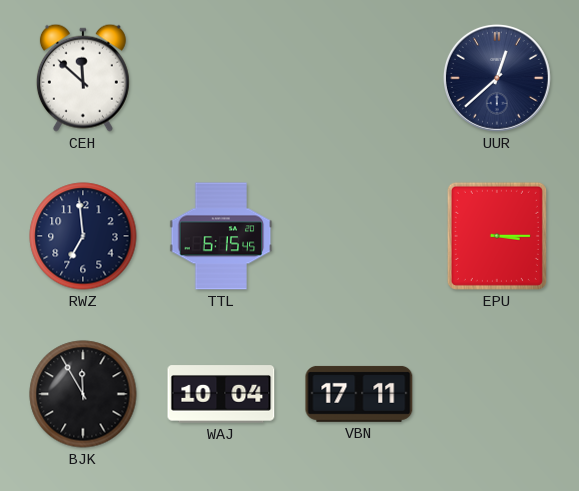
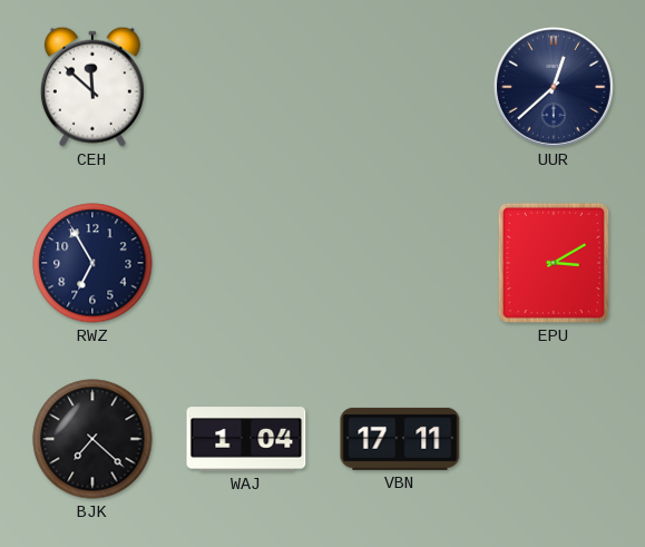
RWZ: 6:59 -> 6:55 (92, 263)
TTL: 6:15 -> none (221, 236)
EPU: 3:15 -> 3:10 (554, 263)
BJK: 11:55 -> 7:22 (92, 439)
WAJ: 10:04 -> 1:04 (246, 439)
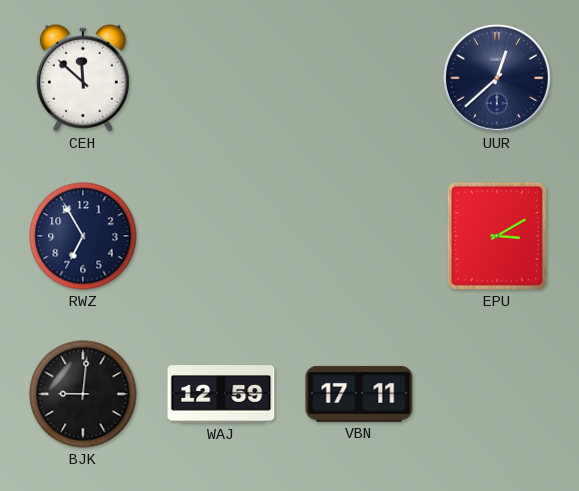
BJK: 7:22 -> 9:01 (83, 394)
WAJ: 1:04 -> 12:59 (221, 394)
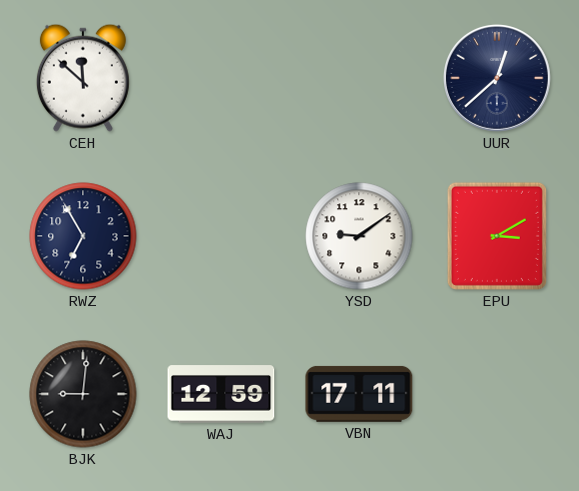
YSD: none -> 9:09 (359, 236)
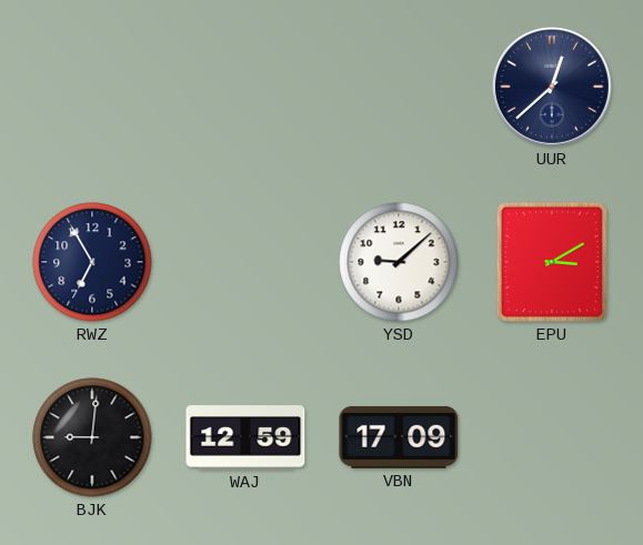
CEH: 11:52 -> none (83, 78)
YSD: 9:09 -> 9:08 (399, 262)
VBN: 17:11 -> 17:09 (399, 437)
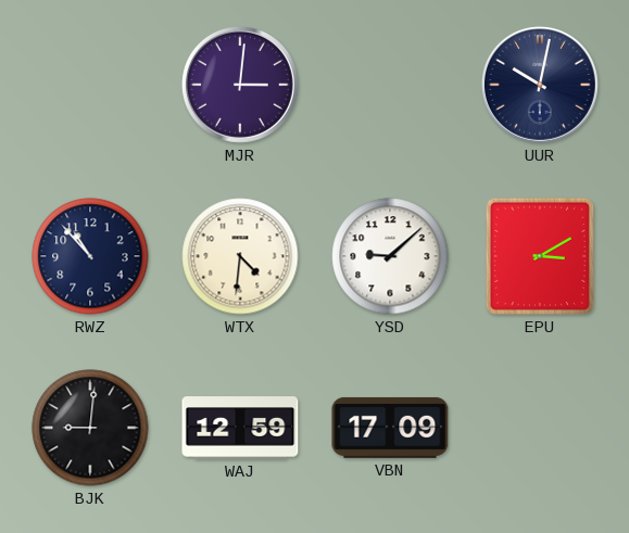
MJR: none -> 3:01 (240, 85)
UUR: 12:38 -> 10:02 (540, 85)
RWZ: 6:55 -> 10:53 (90, 256)
WTX: none -> 4:31 (240, 256)
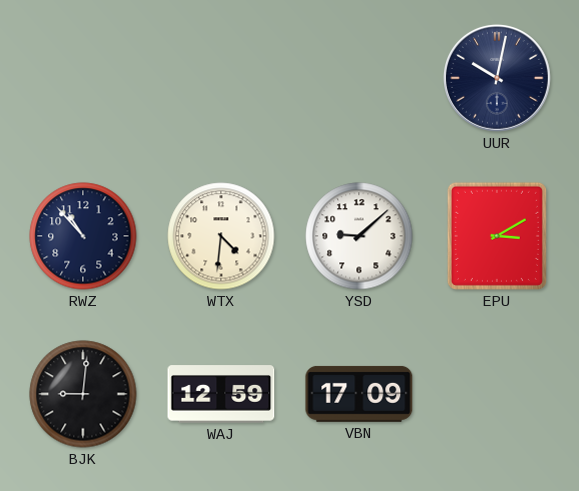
MJR: 3:01 -> none (240, 85)
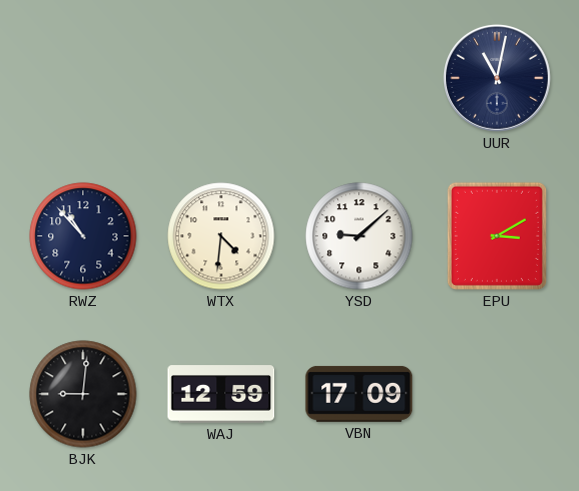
UUR: 10:02 -> 11:02 (497, 78)
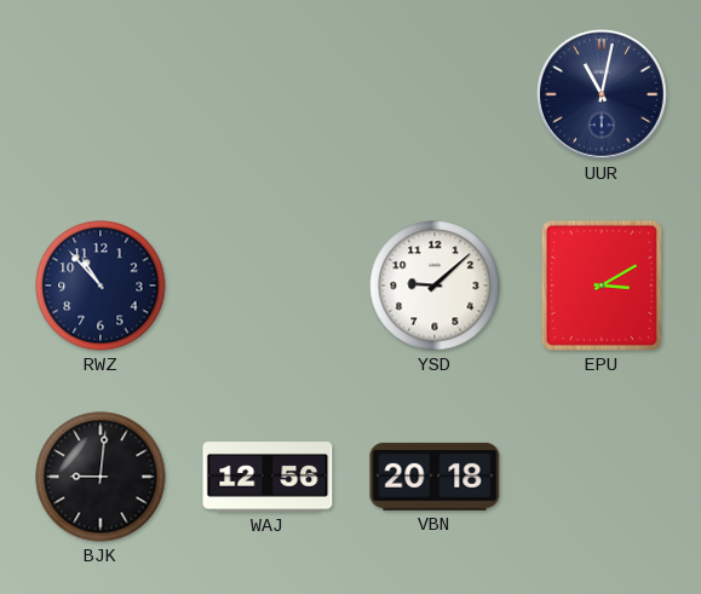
WTX: 4:31 -> none (221, 236)
WAJ: 12:59 -> 12:56 (268, 477)
VBN: 17:09 -> 20:18 (435, 477)
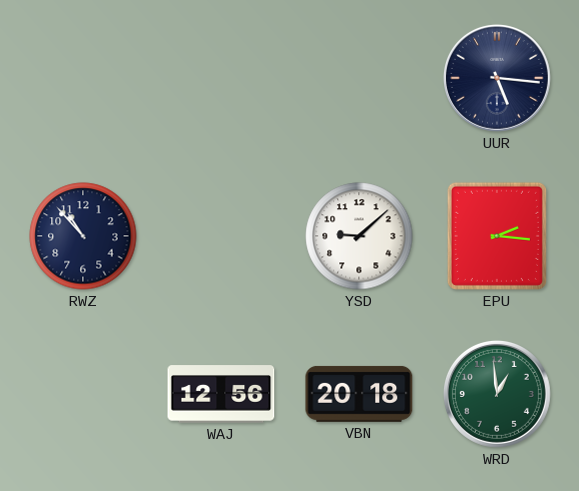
UUR: 11:02 -> 5:16 (497, 78)
EPU: 3:10 -> 2:16 (497, 236)
BJK: 9:01 -> none (100, 477)
WRD: none -> 12:59 (497, 394)
